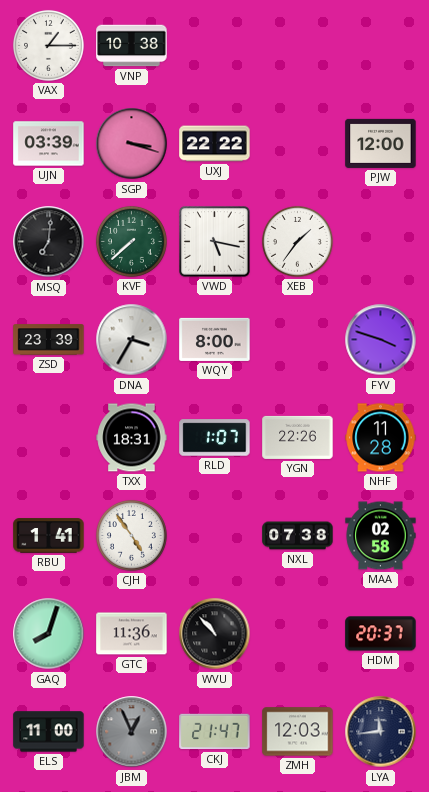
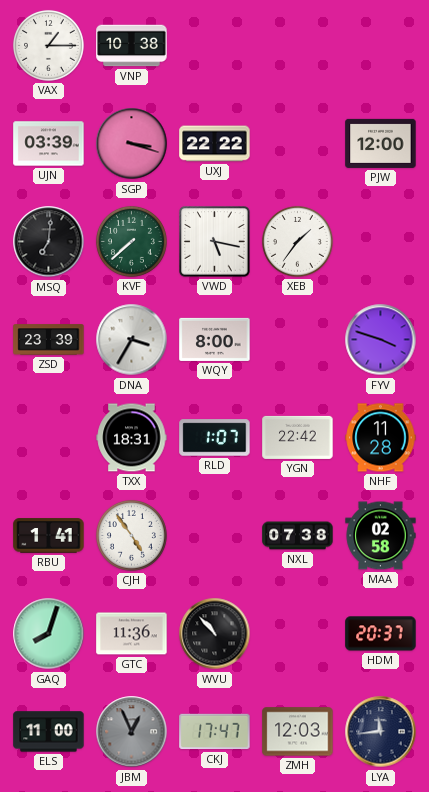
YGN: 22:26 -> 22:42 (298, 437)
CKJ: 21:47 -> 17:47 (215, 732)
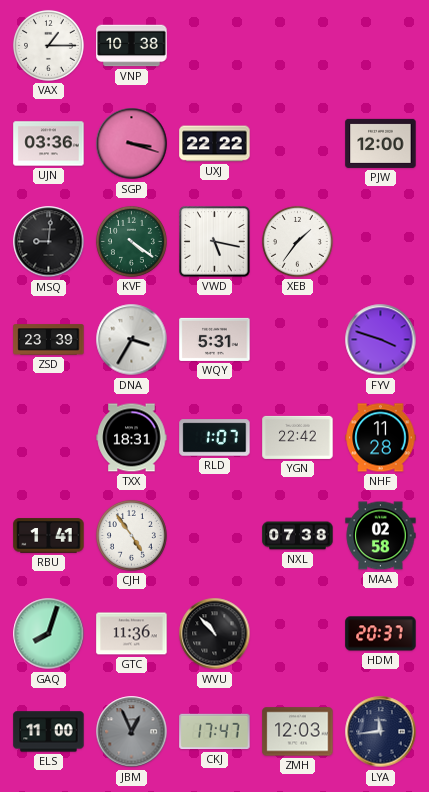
UJN: 03:39 -> 03:36 (49, 144)
MSQ: 7:01 -> 9:01 (49, 242)
KVF: 7:38 -> 4:21 (131, 241)
WQY: 8:00 -> 5:31 (215, 339)
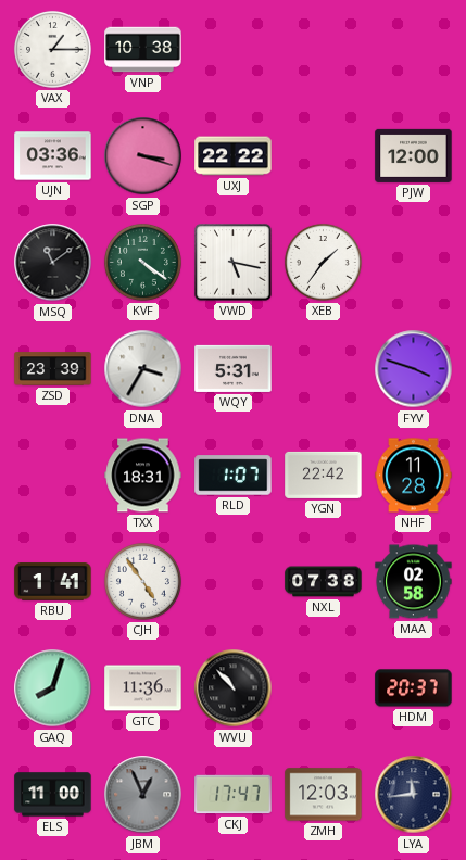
MSQ: 9:01 -> 11:09 (53, 263)
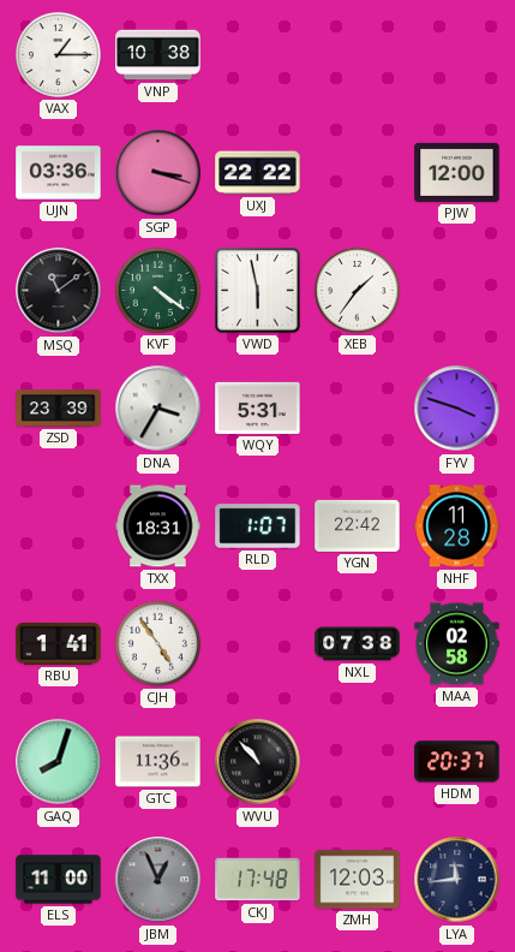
VWD: 5:17 -> 5:58 (258, 291)
CKJ: 17:47 -> 17:48 (258, 880)
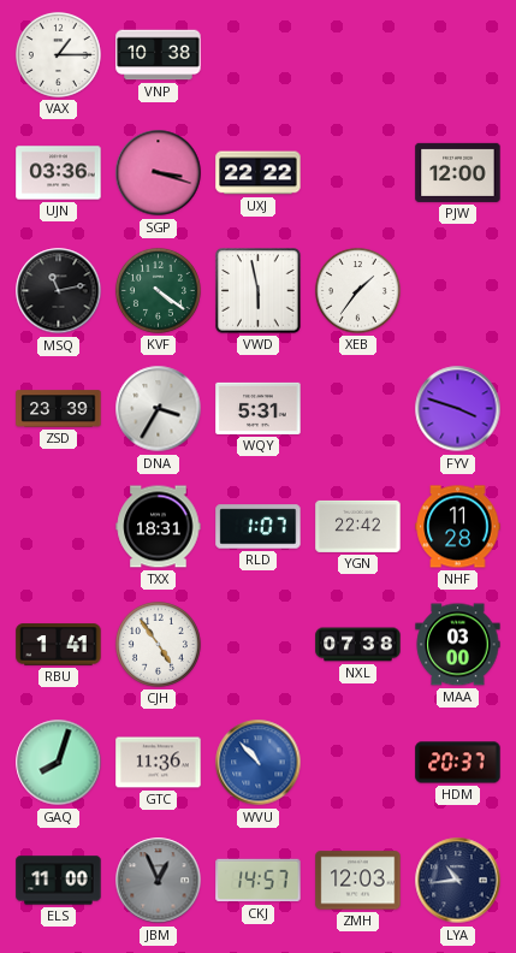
MSQ: 11:09 -> 11:13 (59, 291)
MAA: 02:58 -> 03:00 (458, 645)
WVU dial: black -> blue (259, 763)
CKJ: 17:48 -> 14:57 (259, 881)
LYA: 11:44 -> 10:44 (458, 881)
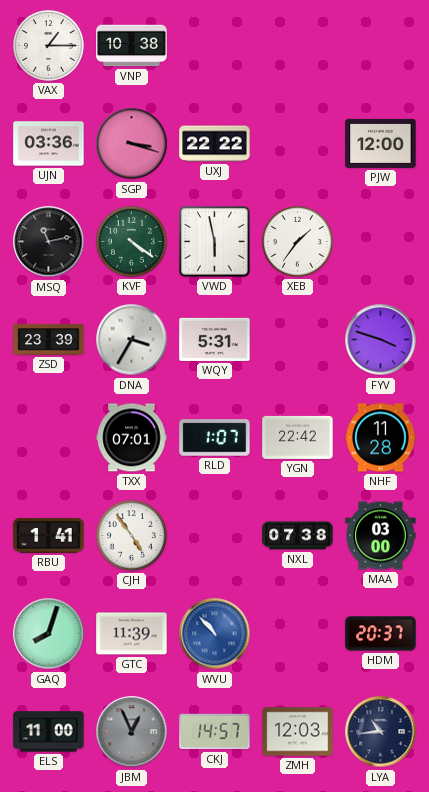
TXX: 18:31 -> 07:01 (132, 438)
GTC: 11:36 -> 11:39 (132, 634)
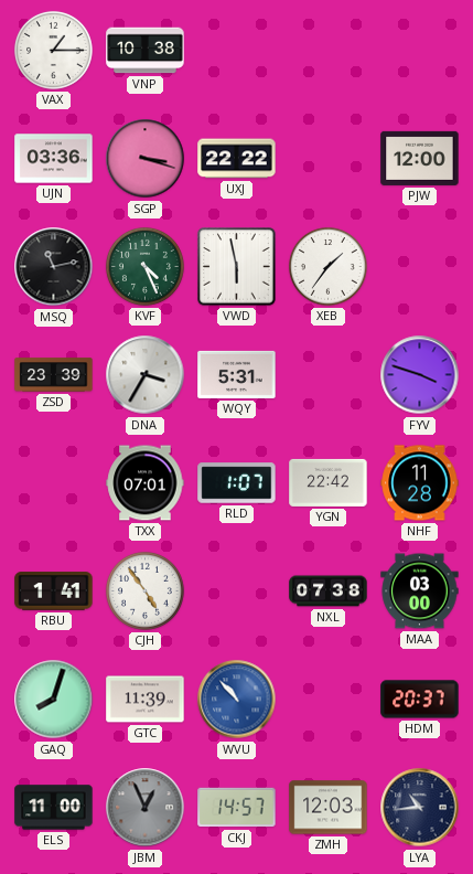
KVF: 4:21 -> 4:26 (144, 266)
